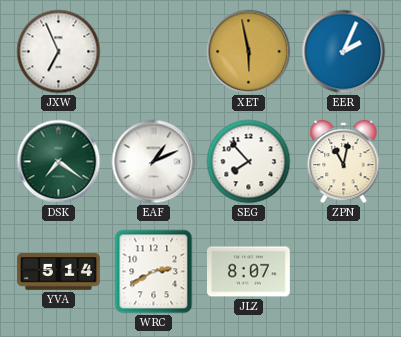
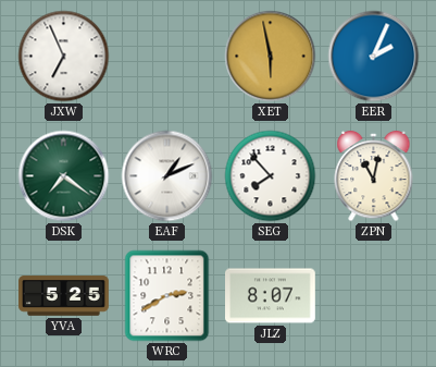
YVA: 5:14 -> 5:25 (64, 296)
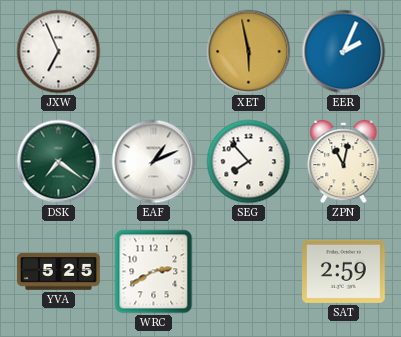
JLZ: 8:07 -> none (271, 296)
SAT: none -> 2:59 (344, 271)
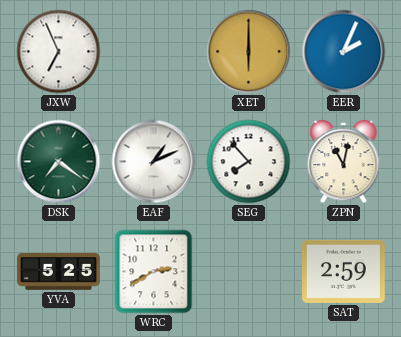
XET: 5:58 -> 6:00 (249, 52)
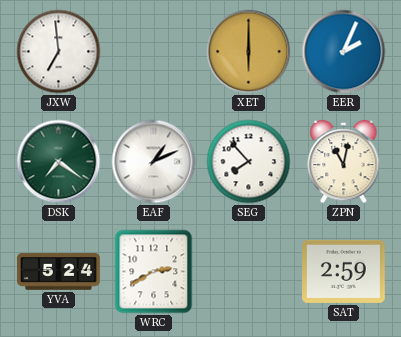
JXW: 6:56 -> 6:59 (59, 52)
YVA: 5:25 -> 5:24 (59, 272)
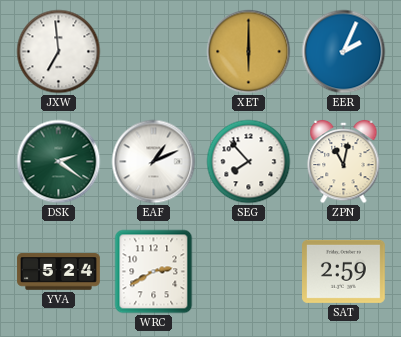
DSK: 7:21 -> 2:21 (59, 162)
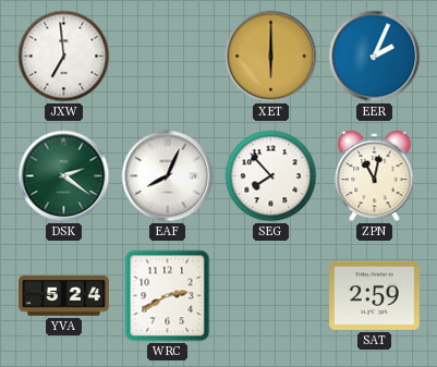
EAF: 1:11 -> 8:04 (168, 176)
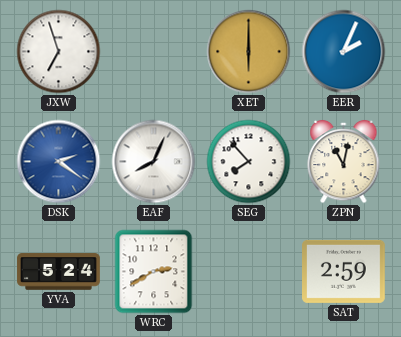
JXW: 6:59 -> 6:57 (59, 52)
DSK dial: green -> blue (59, 162)
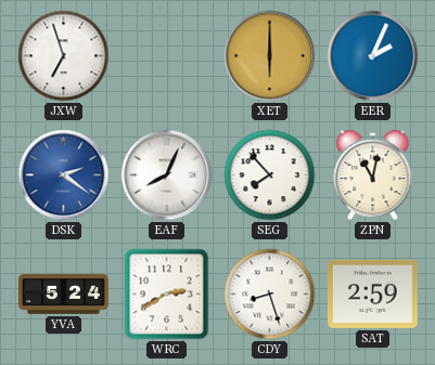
CDY: none -> 8:27 (270, 295)
